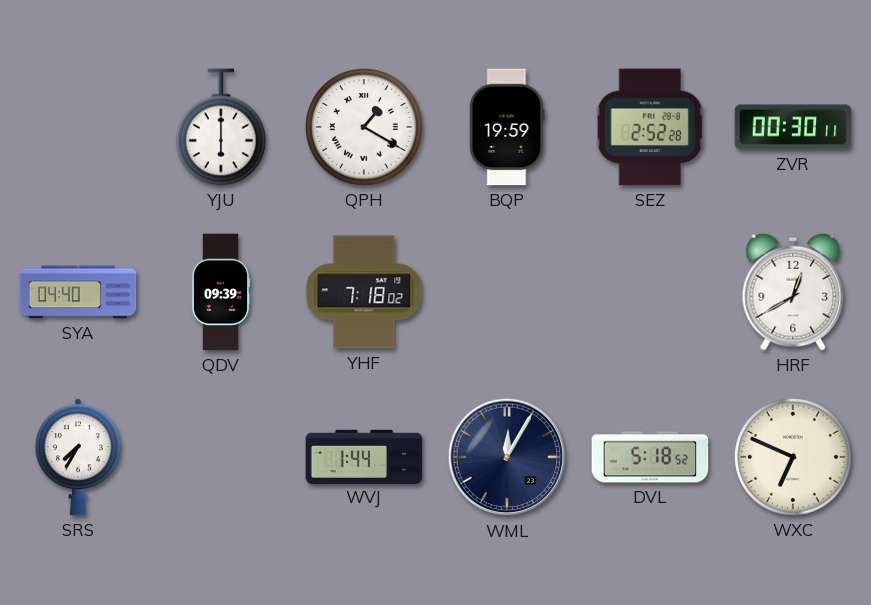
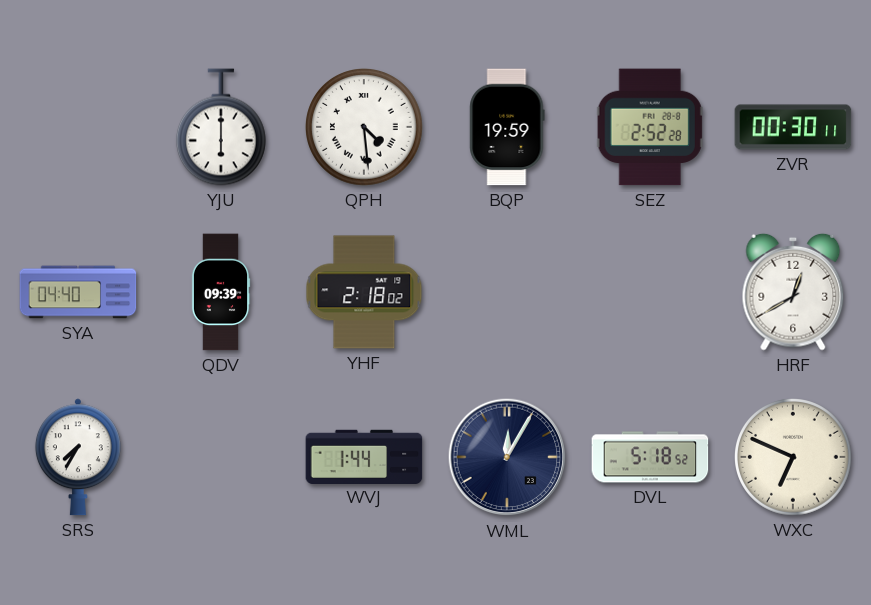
QPH: 1:20 -> 4:29 (365, 128)
YHF: 7:18 -> 2:18 (364, 292)
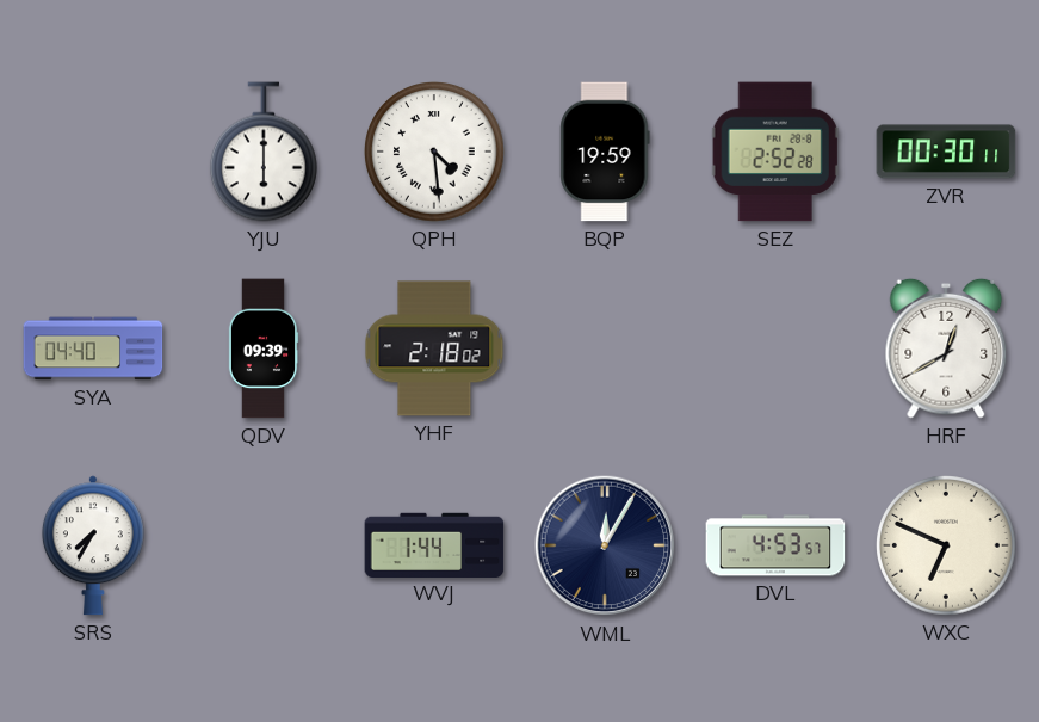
DVL: 5:18 -> 4:53 (775, 545)
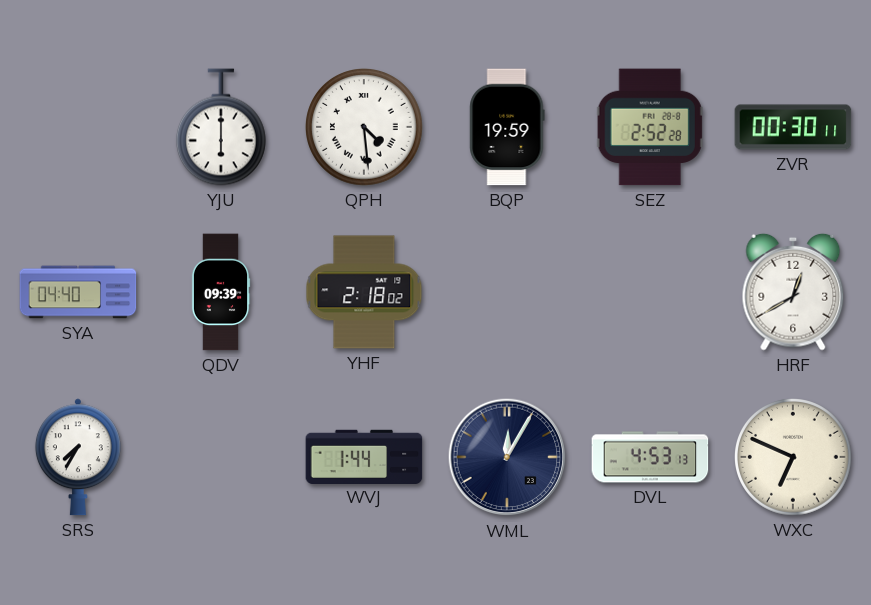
DVL: 4:53:57 -> 4:53:13 (650, 457)
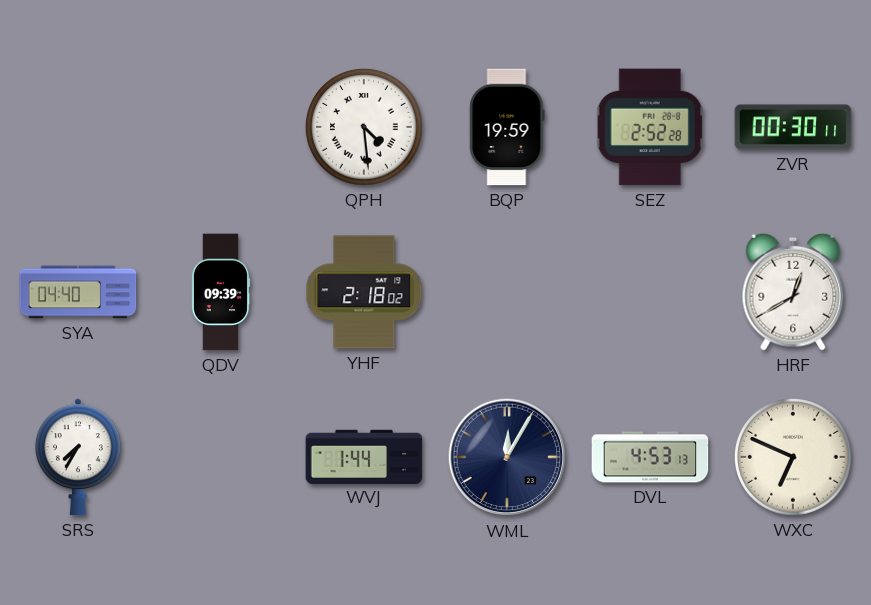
YJU: 6:00 -> none (221, 127)
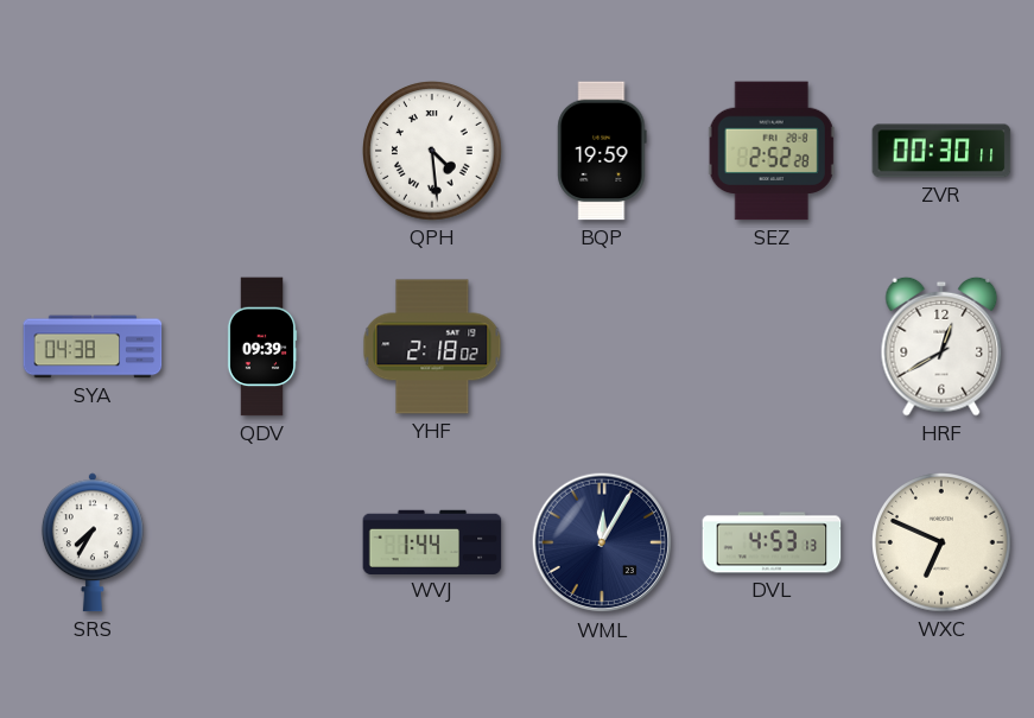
SYA: 04:40 -> 04:38 (93, 347)
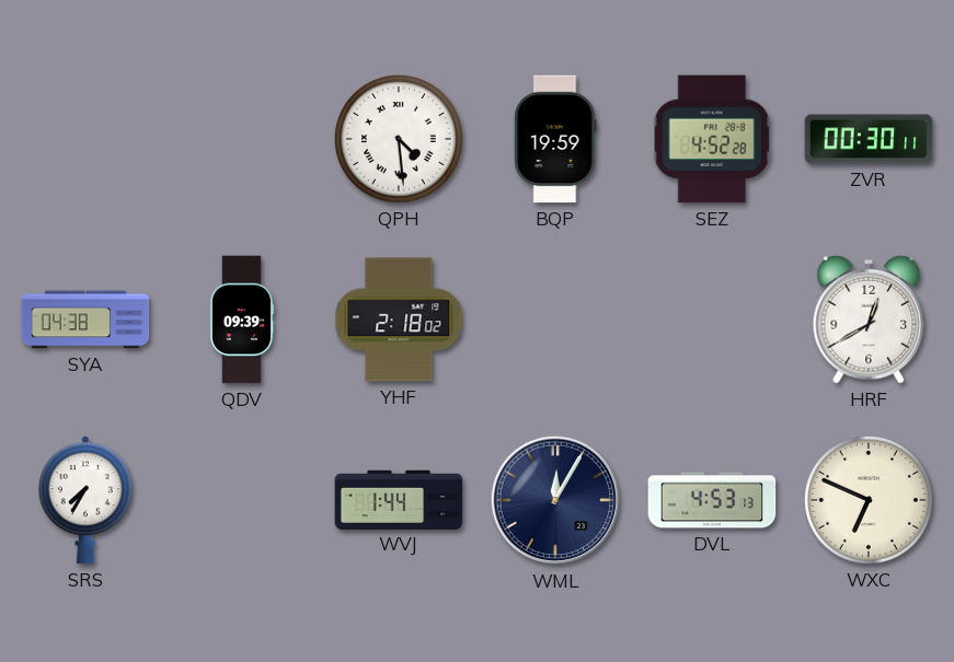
SEZ: 2:52 -> 4:52 (712, 139)
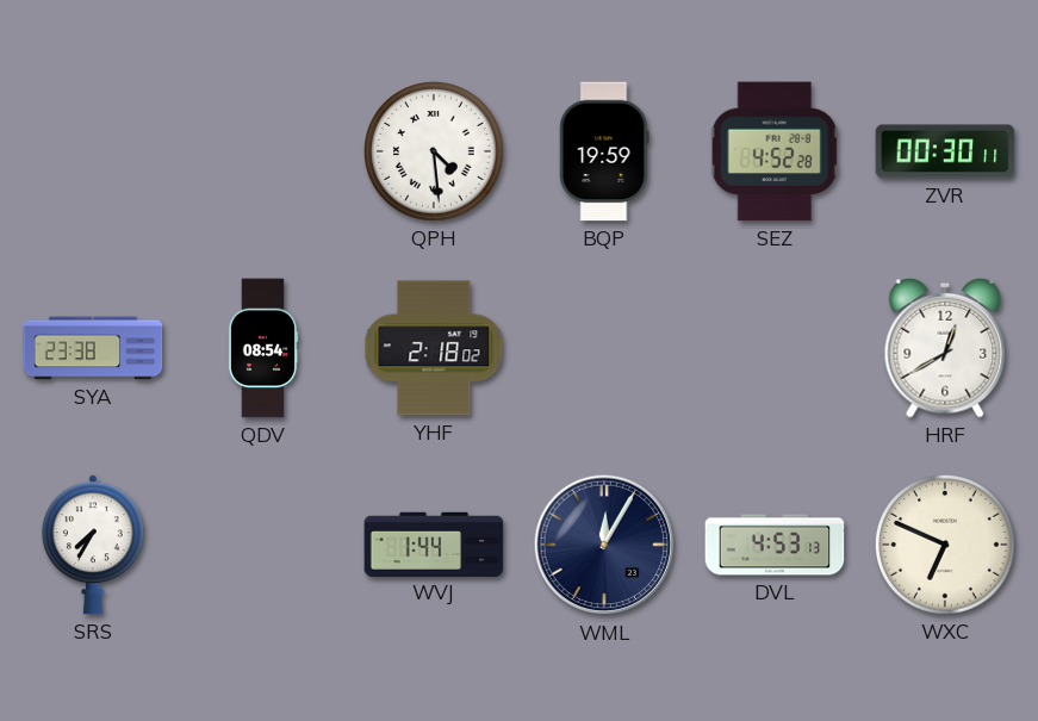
SYA: 04:38 -> 23:38 (93, 348)
QDV: 09:39 -> 08:54 (263, 348)
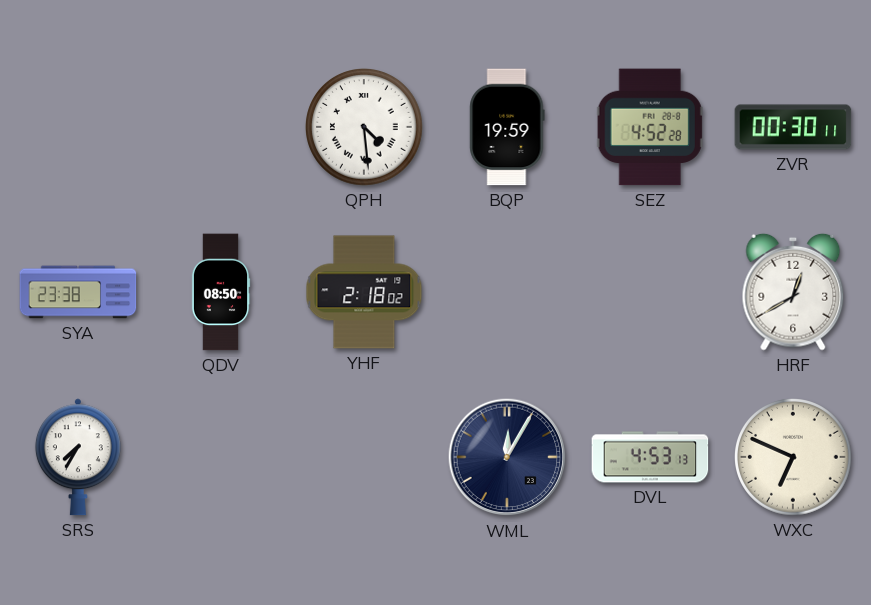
QDV: 08:54 -> 08:50 (221, 292)
WVJ: 1:44 -> none (434, 543)
